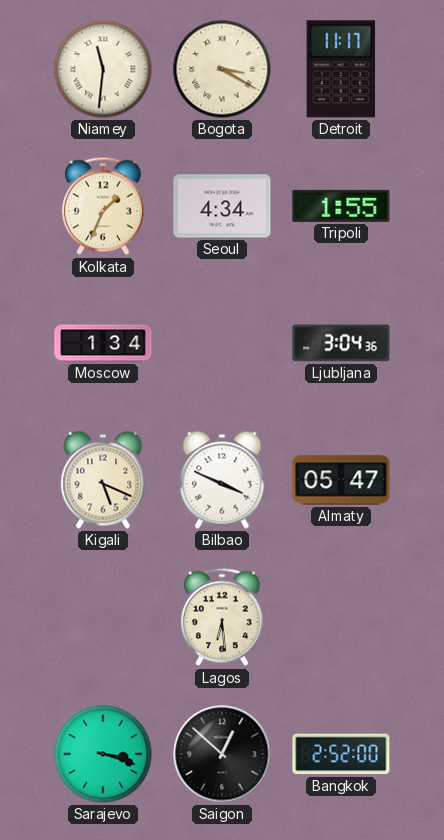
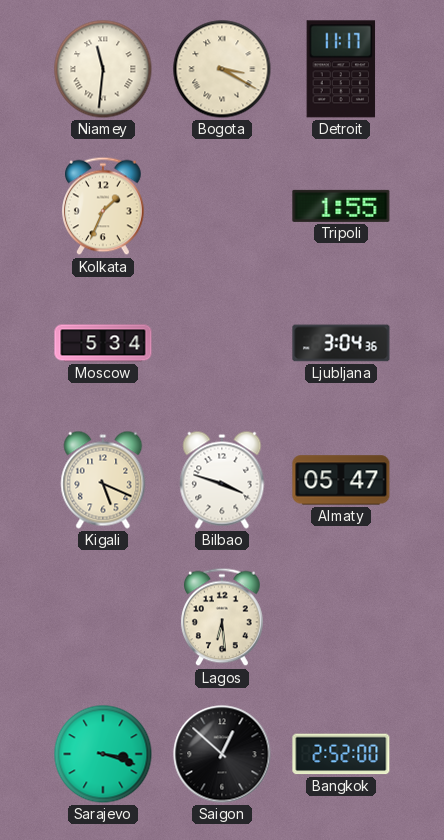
Seoul: 4:34 -> none (222, 206)
Moscow: 1:34 -> 5:34 (103, 343)
Bilbao: 3:49 -> 3:48 (222, 480)
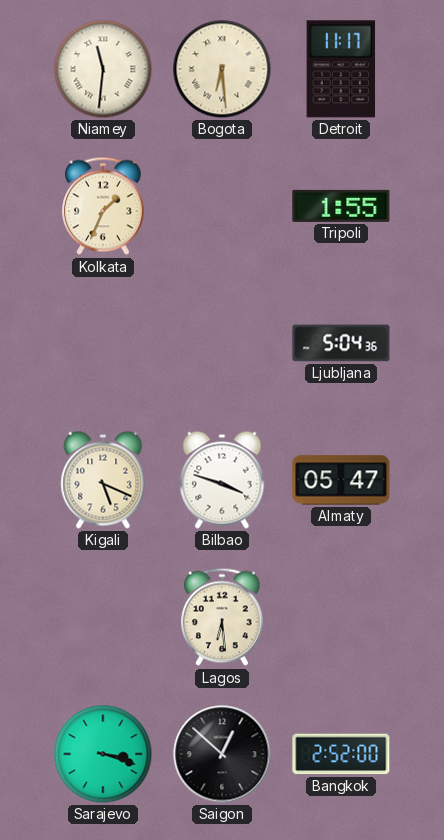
Bogota: 3:20 -> 6:29 (222, 69)
Moscow: 5:34 -> none (103, 343)
Ljubljana: 3:04 -> 5:04 (341, 343)
